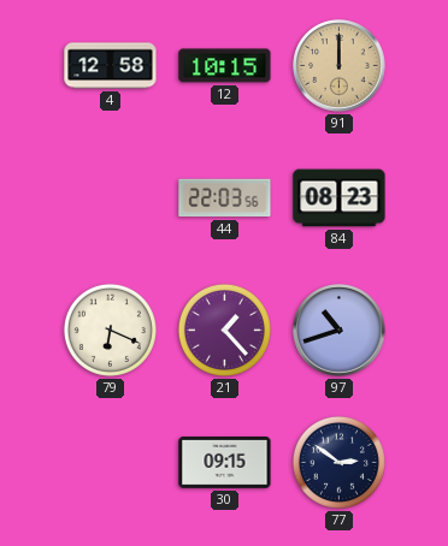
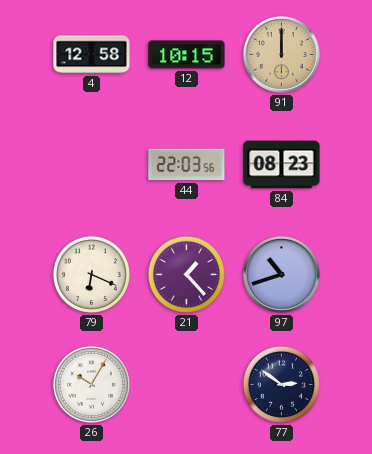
26: none -> 10:05 (91, 384)
30: 09:15 -> none (225, 462)
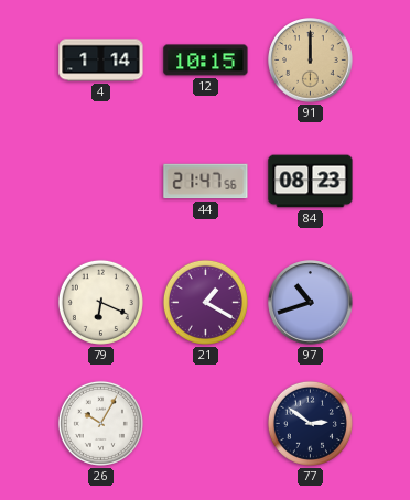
4: 12:58 -> 1:14 (101, 61)
44: 22:03 -> 21:47 (206, 182)
21: 1:23 -> 1:20 (205, 302)
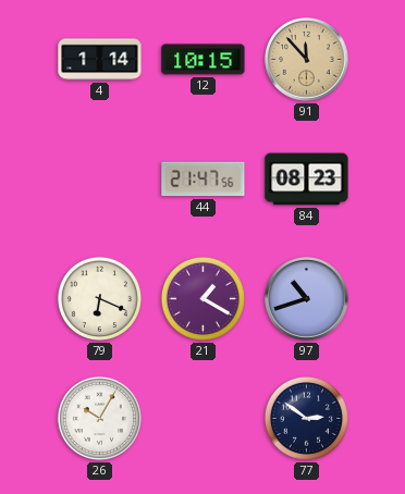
91: 12:00 -> 11:53 (307, 60)
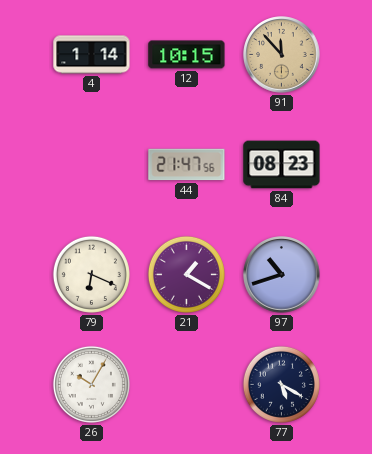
77: 2:51 -> 5:20 (281, 384)
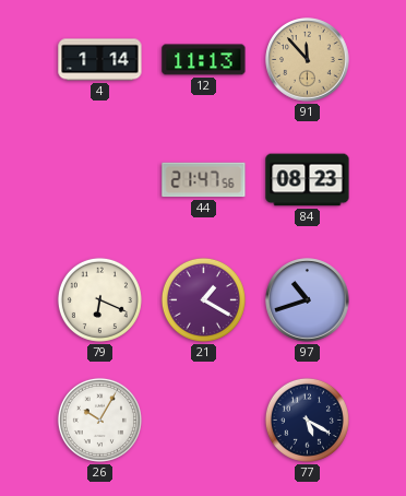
12: 10:15 -> 11:13 (204, 60)
